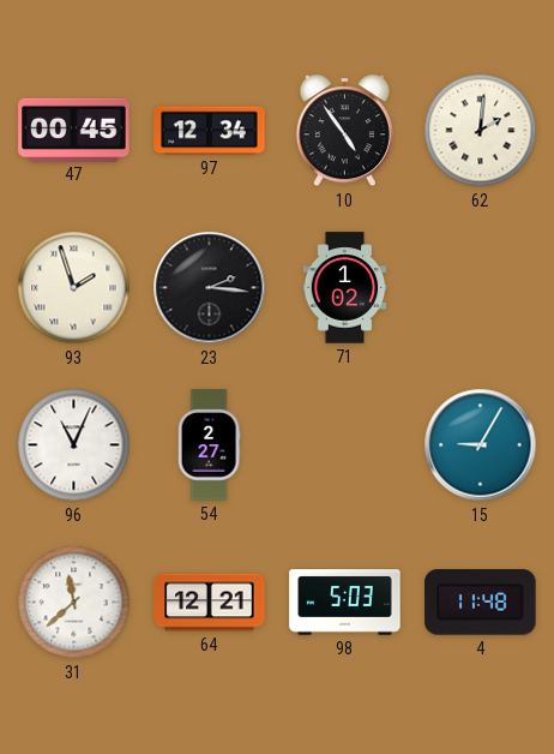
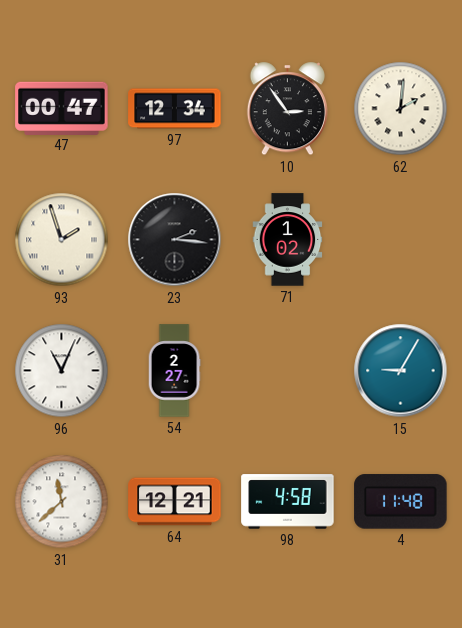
47: 00:45 -> 00:47 (62, 108)
10: 4:54 -> 2:54 (287, 109)
98: 5:03 -> 4:58 (288, 502)
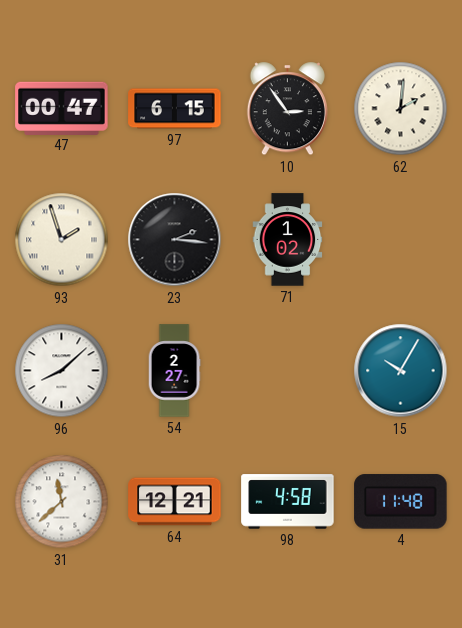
97: 12:34 -> 6:15 (175, 109)
96: 11:04 -> 8:08 (62, 371)
15: 9:05 -> 10:05 (401, 371)
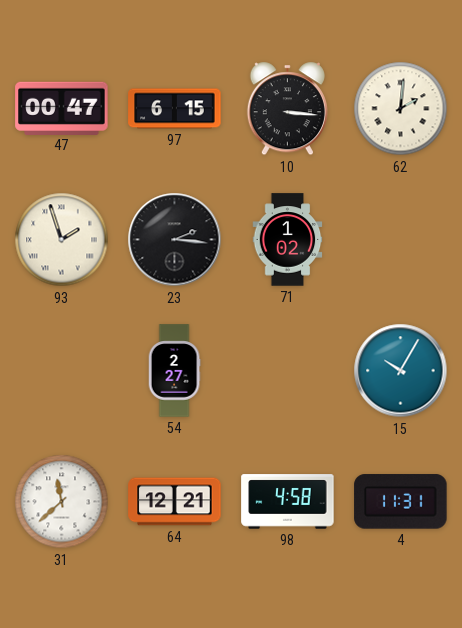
10: 2:54 -> 3:16 (287, 109)
96: 8:08 -> none (62, 371)
4: 11:48 -> 11:31 (401, 502)
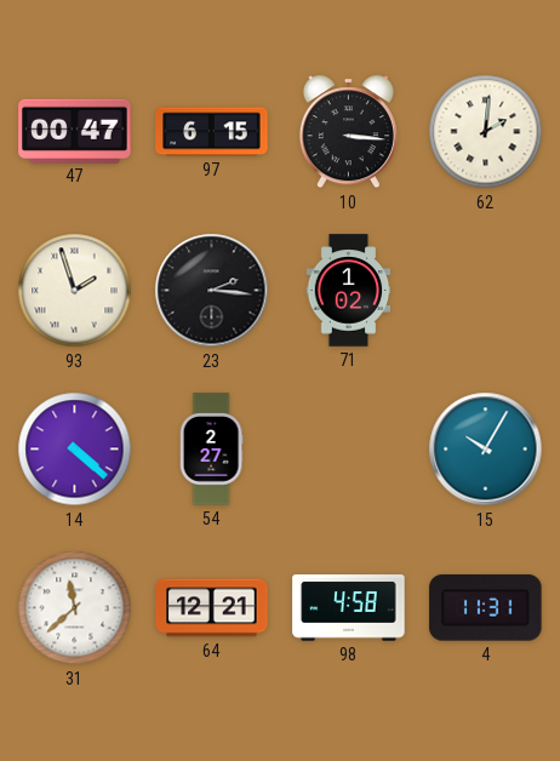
14: none -> 4:22 (75, 450)
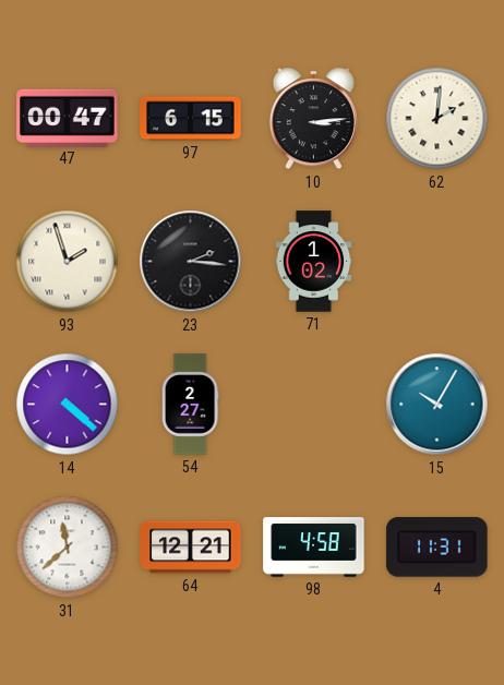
10: 3:16 -> 3:14 (313, 119)
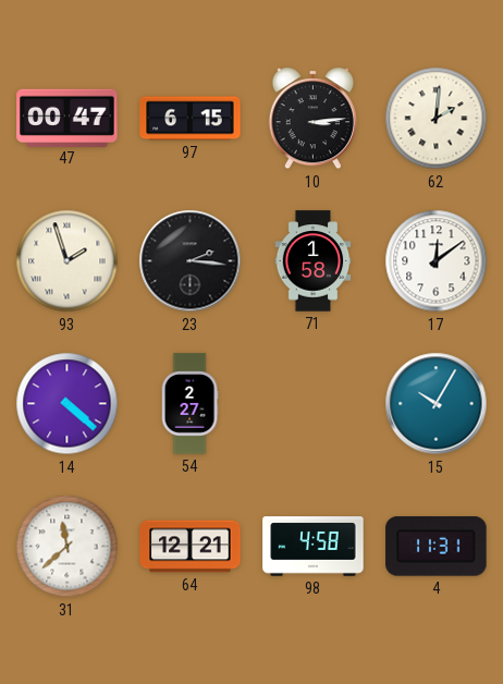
71: 1:02 -> 1:58 (314, 261)
17: none -> 12:09 (437, 261)
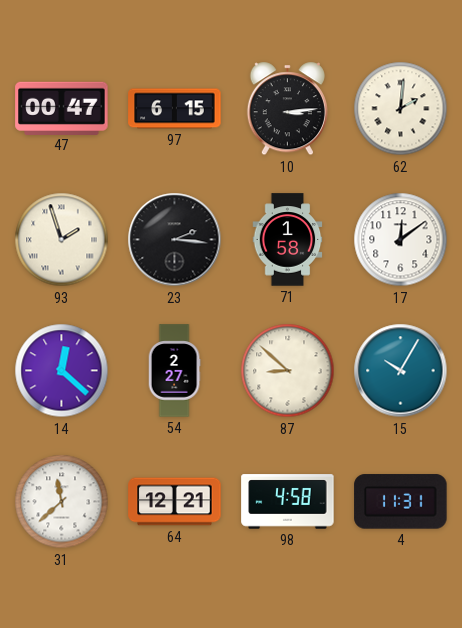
14: 4:22 -> 12:22 (62, 371)
87: none -> 8:52 (288, 371)
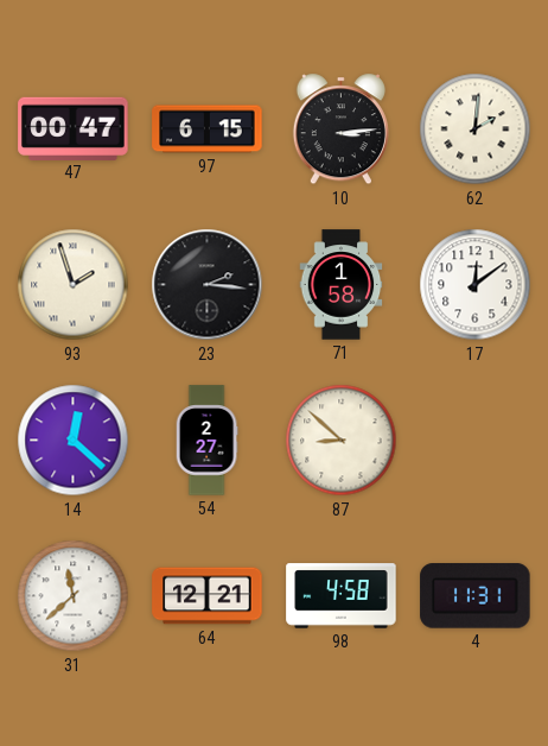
15: 10:05 -> none (401, 371)
